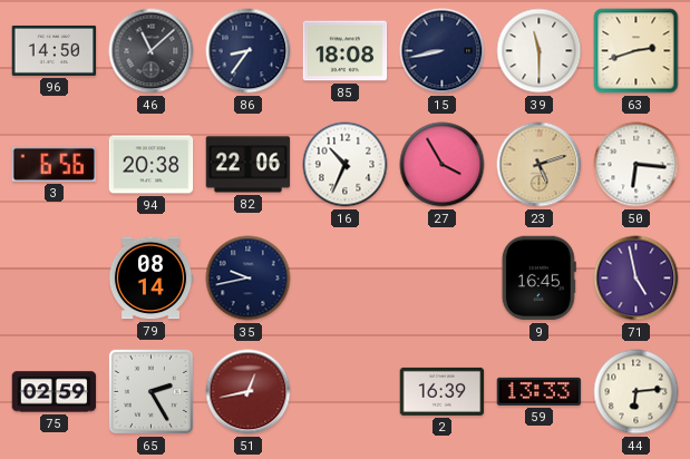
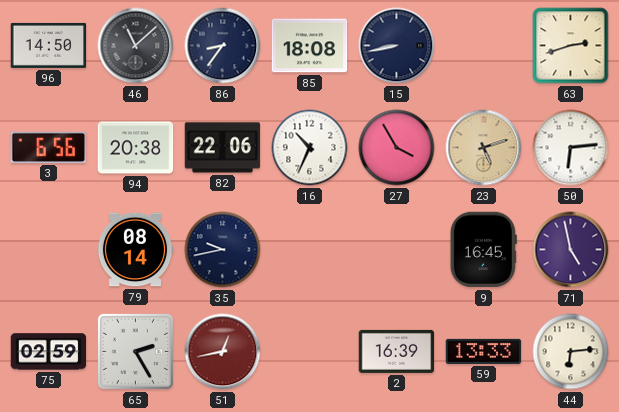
39: 11:30 -> none (540, 51)
50: 6:16 -> 6:14 (571, 148)
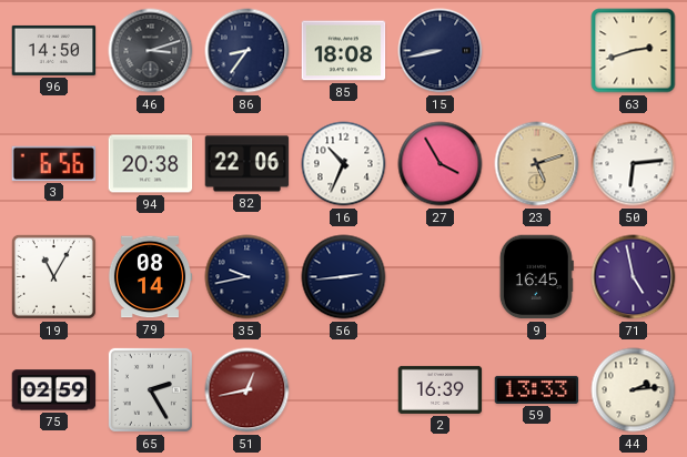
46: 11:08 -> 3:12 (151, 51)
19: none -> 11:05 (53, 276)
56: none -> 2:44 (344, 277)
44: 6:14 -> 2:14 (634, 390)
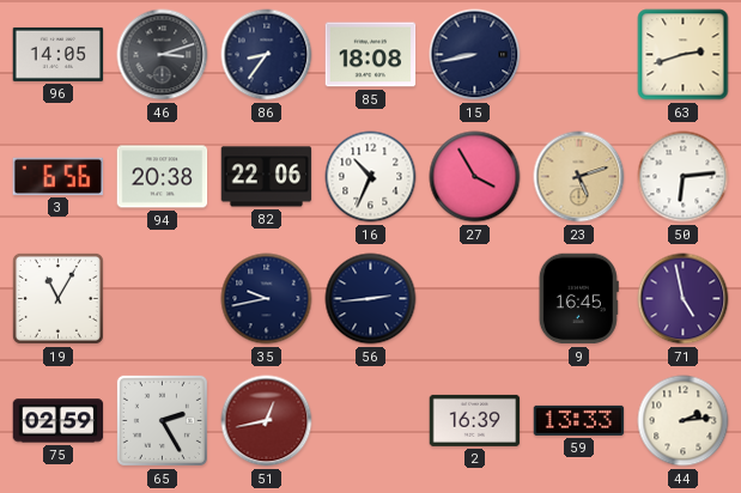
96: 14:50 -> 14:05 (59, 54)
79: 08:14 -> none (150, 277)
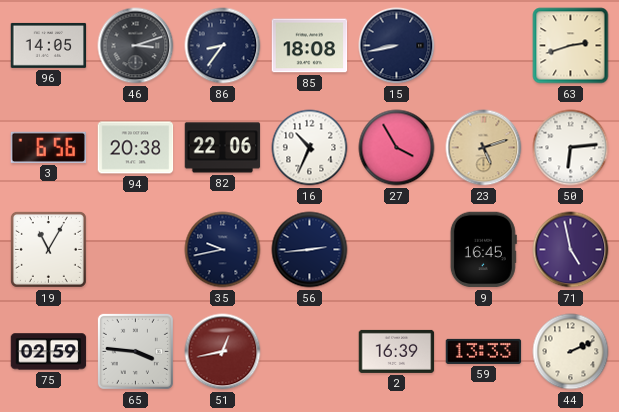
65: 2:25 -> 3:46 (135, 351)
44: 2:14 -> 2:11 (571, 352)
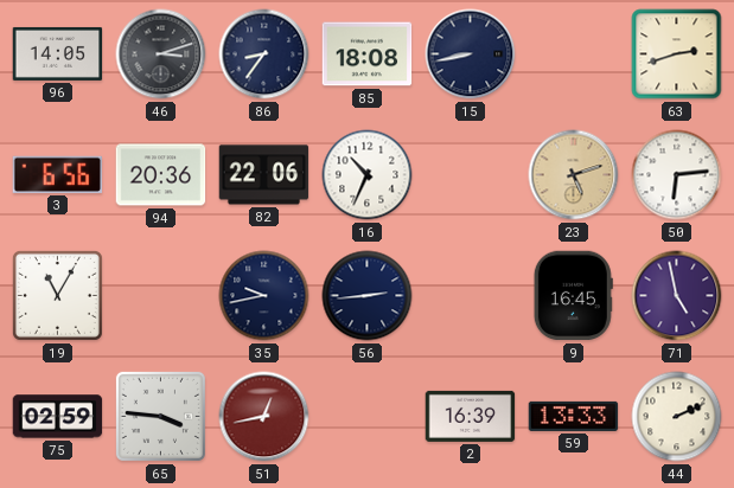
94: 20:38 -> 20:36 (161, 175)
27: 3:55 -> none (397, 148)
